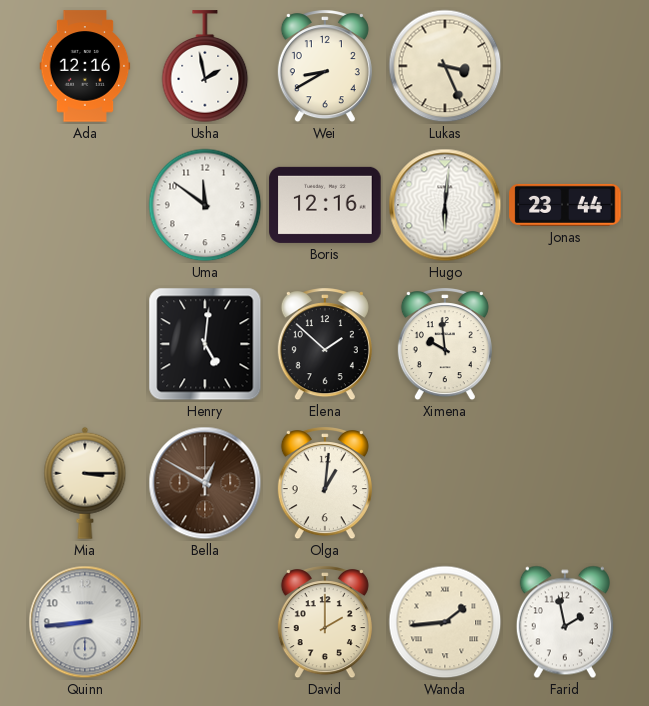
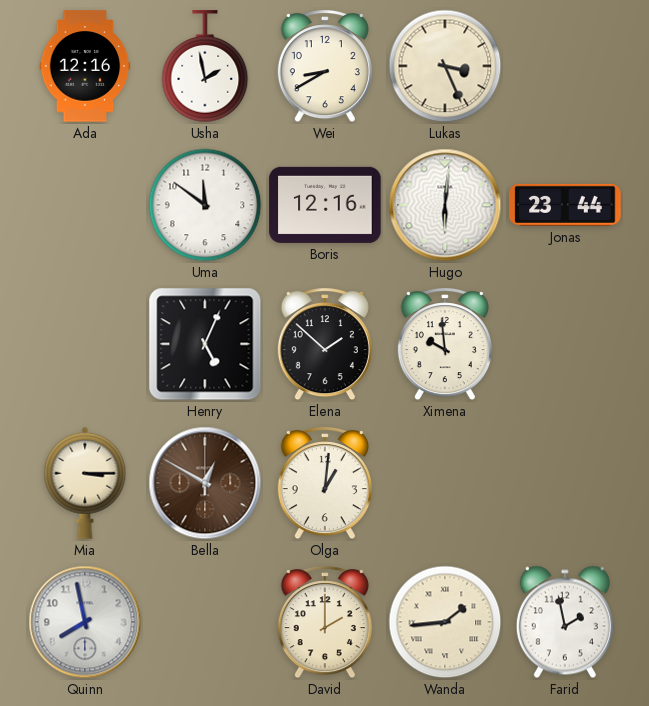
Henry: 5:01 -> 5:04 (205, 344)
Quinn: 8:44 -> 7:58 (85, 622)
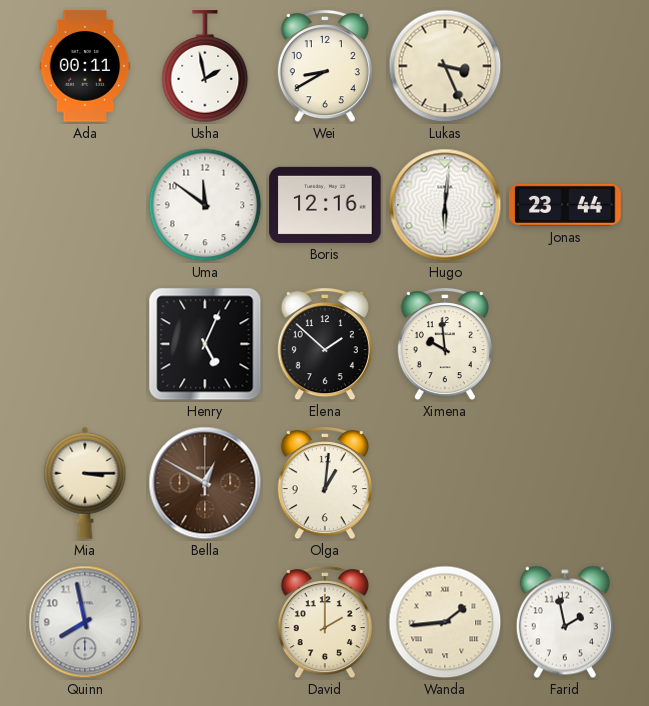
Ada: 12:16 -> 00:11 (85, 66)
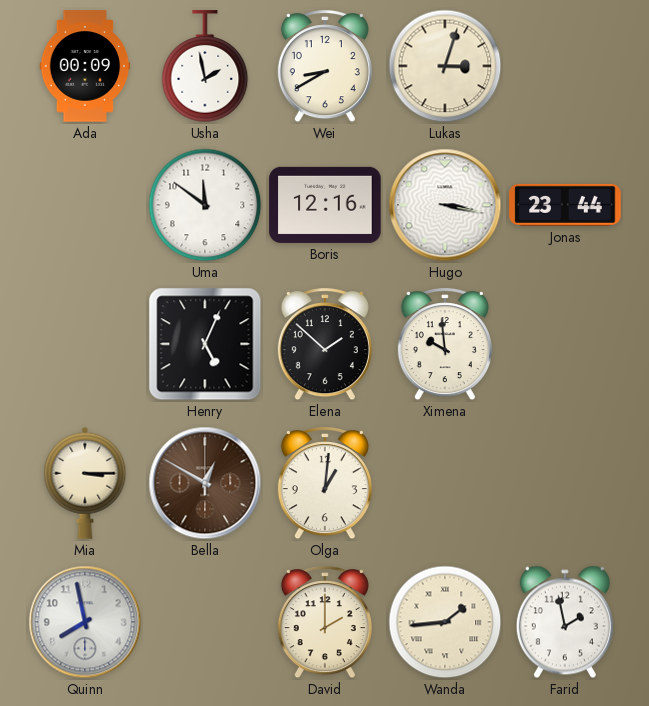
Ada: 00:11 -> 00:09 (85, 66)
Lukas: 3:26 -> 3:03 (445, 66)
Hugo: 6:01 -> 3:17 (445, 205)
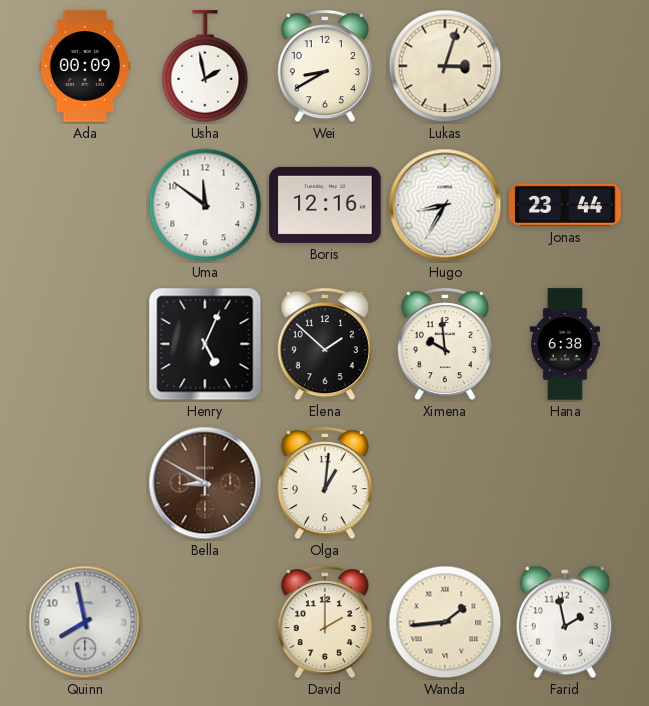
Hugo: 3:17 -> 8:35 (445, 205)
Hana: none -> 6:38 (565, 344)
Mia: 3:15 -> none (85, 483)
Bella: 12:50 -> 8:50 (205, 483)
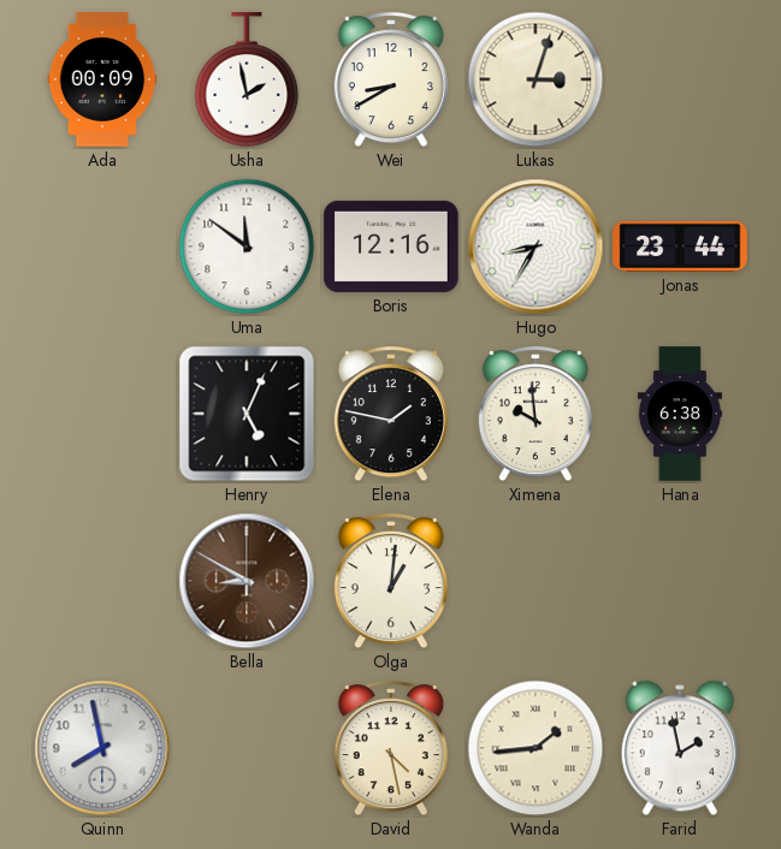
Elena: 1:52 -> 1:47 (391, 415)
David: 2:00 -> 4:28 (391, 749)
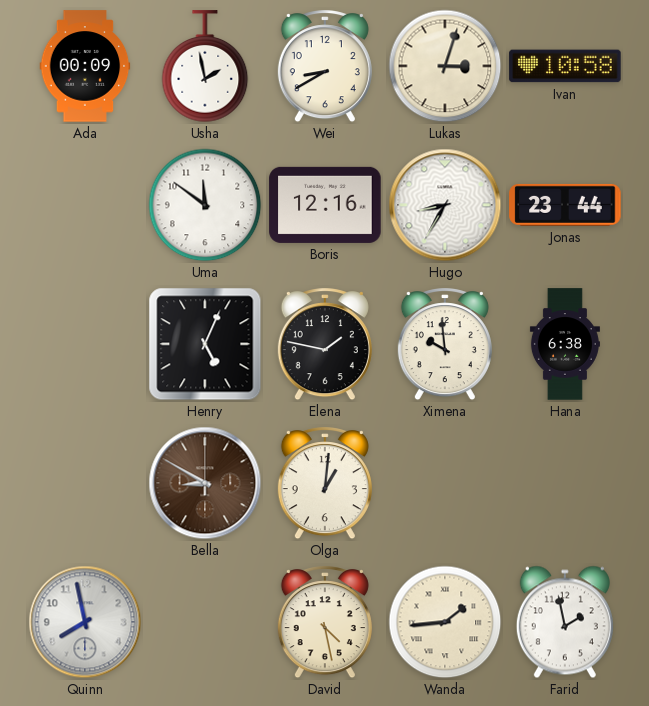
Ivan: none -> 10:58 (565, 66)
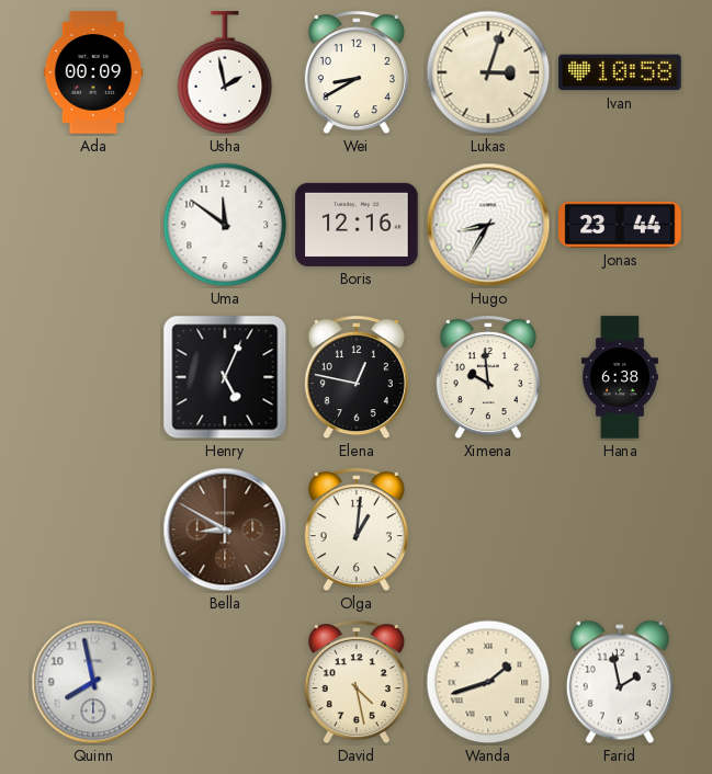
Elena: 1:47 -> 12:47 (357, 378)
Wanda: 1:44 -> 1:42 (488, 682)
